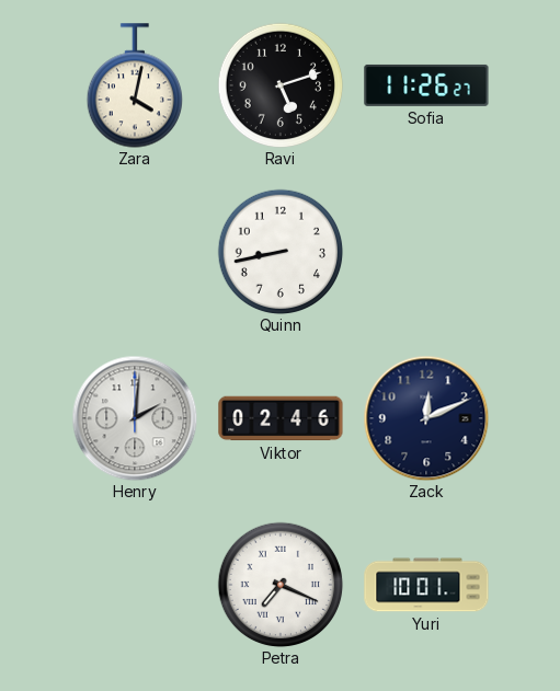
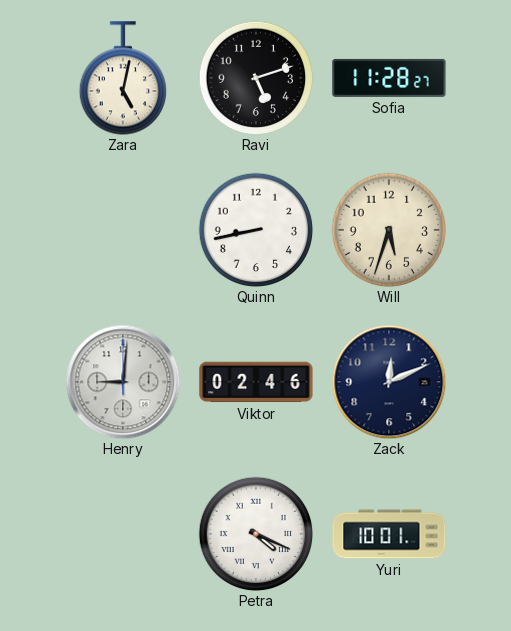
Zara: 4:02 -> 5:02 (122, 78)
Sofia: 11:26 -> 11:28 (389, 78)
Will: none -> 5:33 (389, 230)
Henry: 2:01 -> 9:01 (123, 382)
Petra: 7:19 -> 4:19 (256, 534)
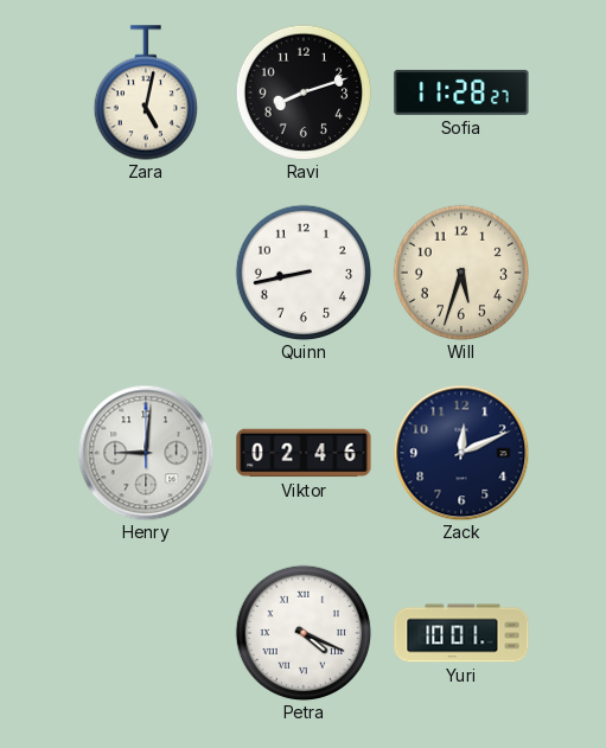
Ravi: 5:12 -> 8:12 (304, 92)
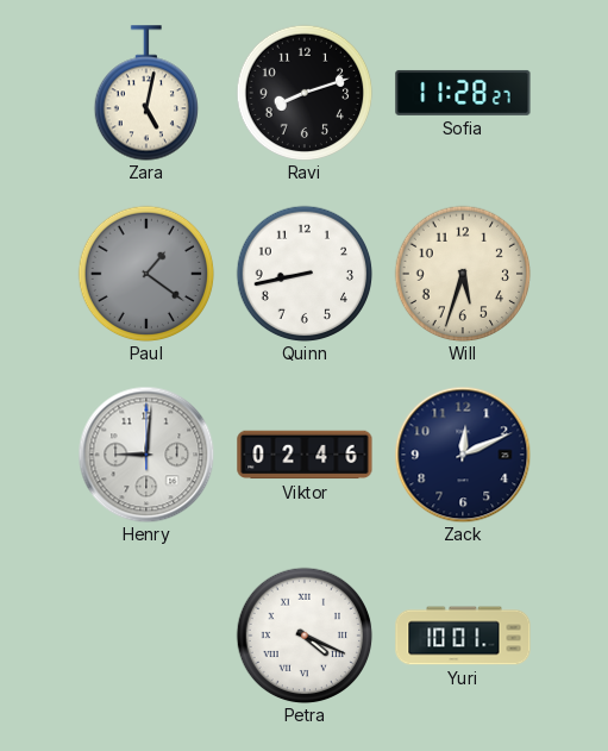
Paul: none -> 1:21 (146, 274)
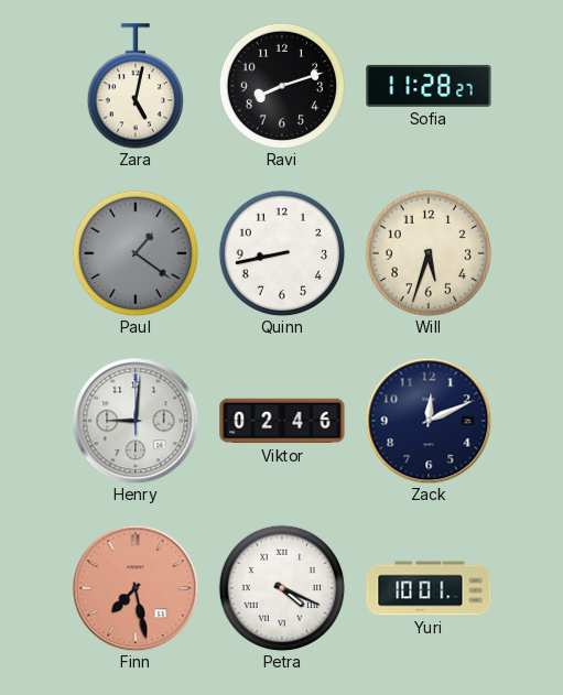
Finn: none -> 7:28 (136, 588)
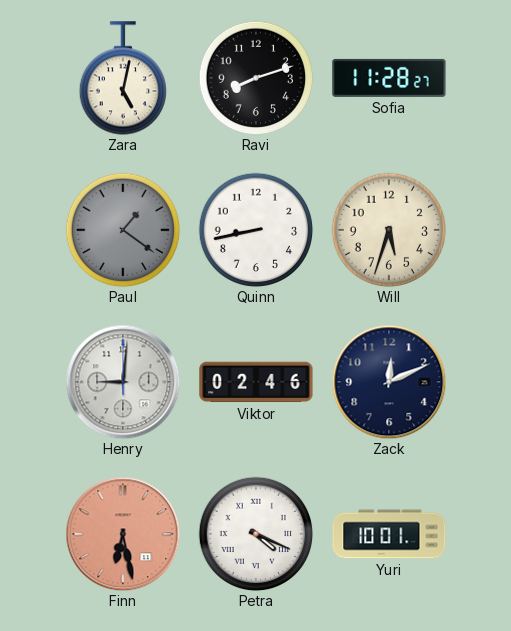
Finn: 7:28 -> 6:28 (123, 534)
